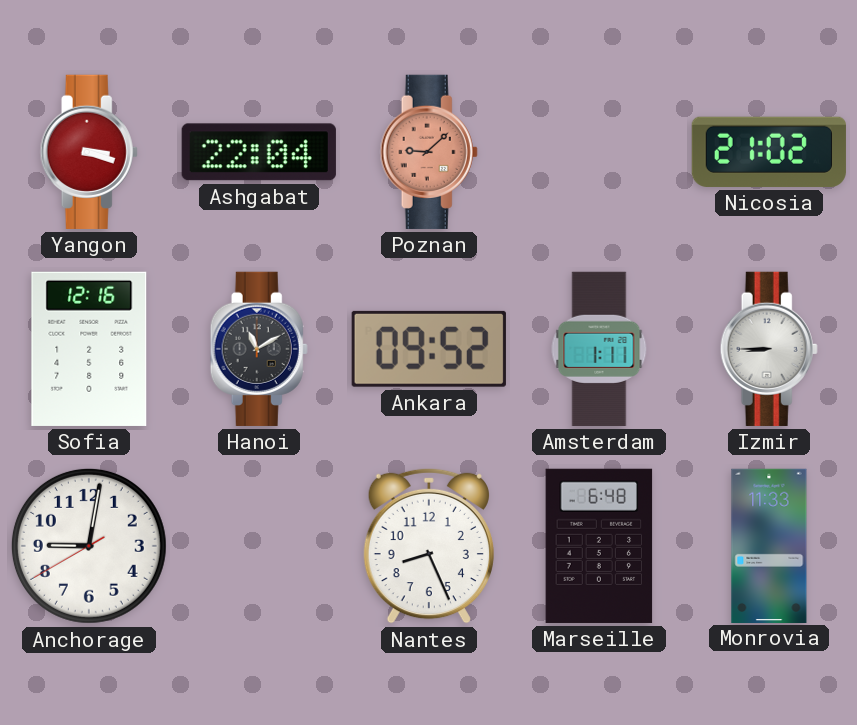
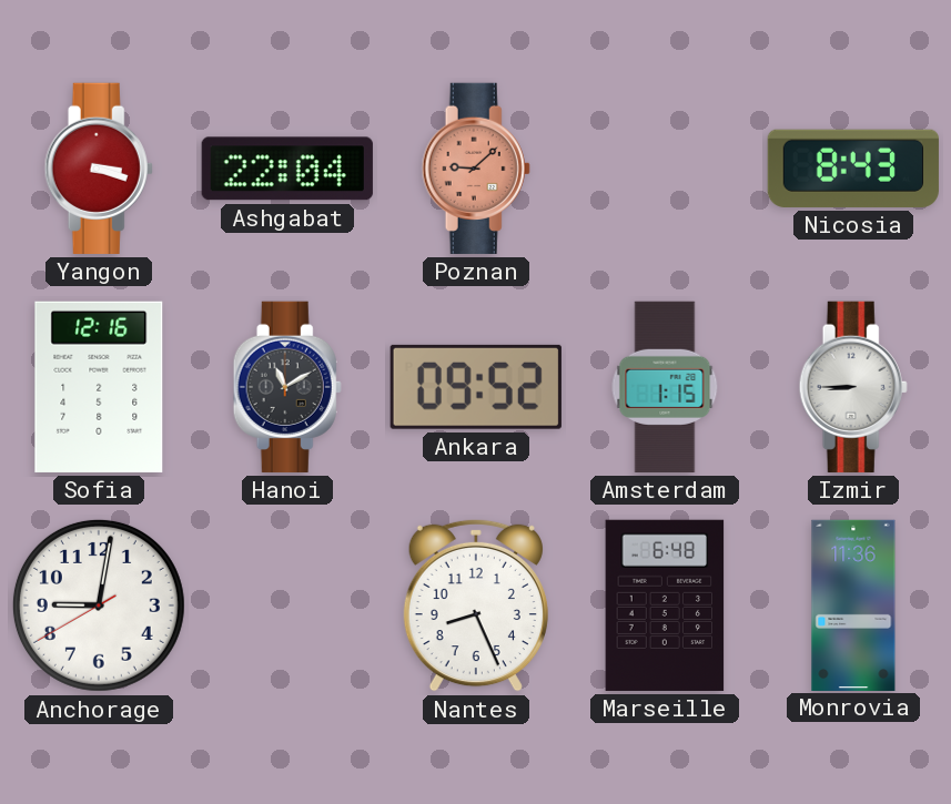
Nicosia: 21:02 -> 8:43 (853, 169)
Amsterdam: 1:11 -> 1:15 (665, 387)
Monrovia: 11:33 -> 11:36 (853, 604)
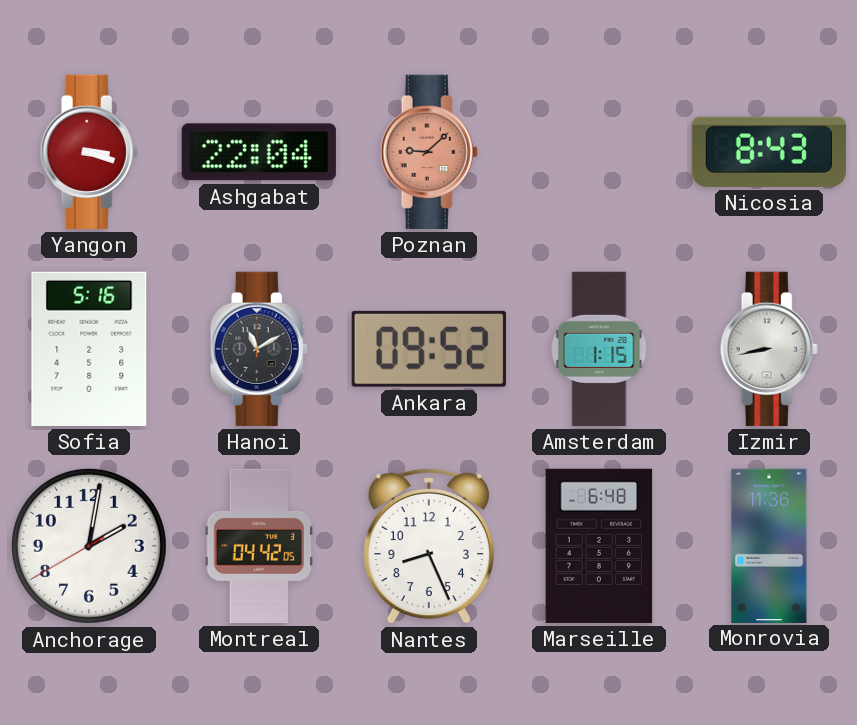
Sofia: 12:16 -> 5:16 (89, 349)
Izmir: 8:45 -> 8:43 (769, 349)
Anchorage: 9:01 -> 2:01 (89, 546)
Montreal: none -> 04:42 (259, 546)
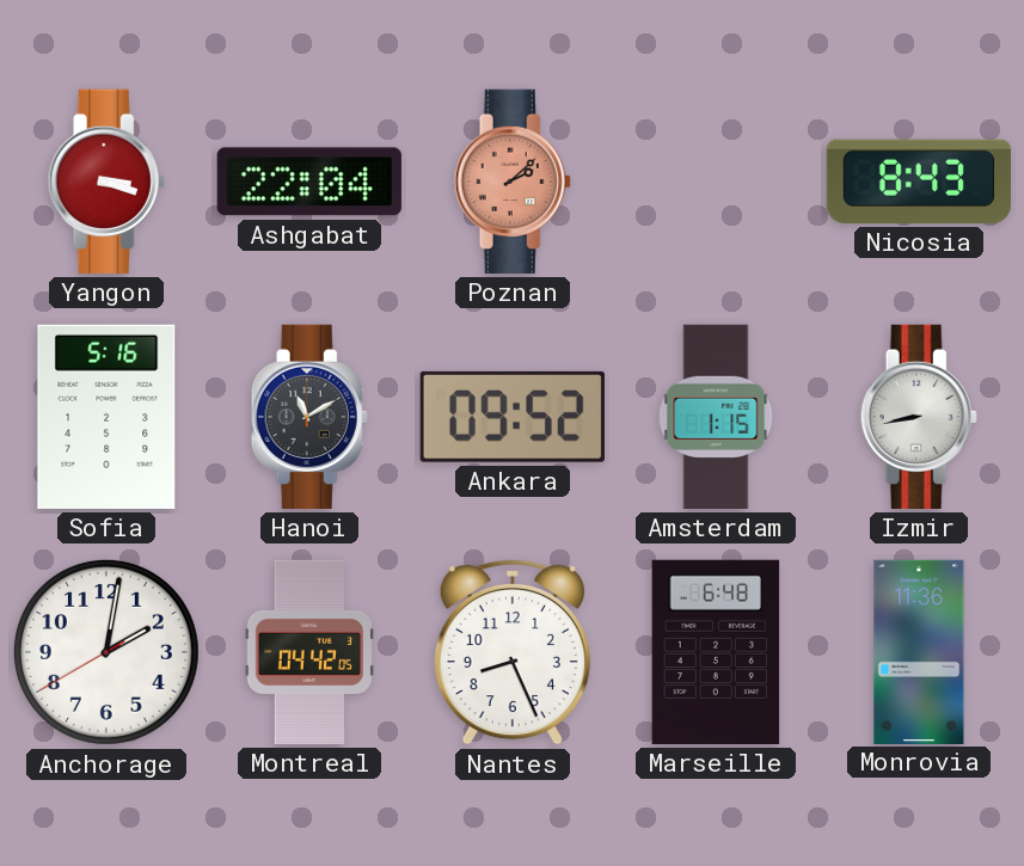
Poznan: 9:08 -> 2:08 (513, 182)
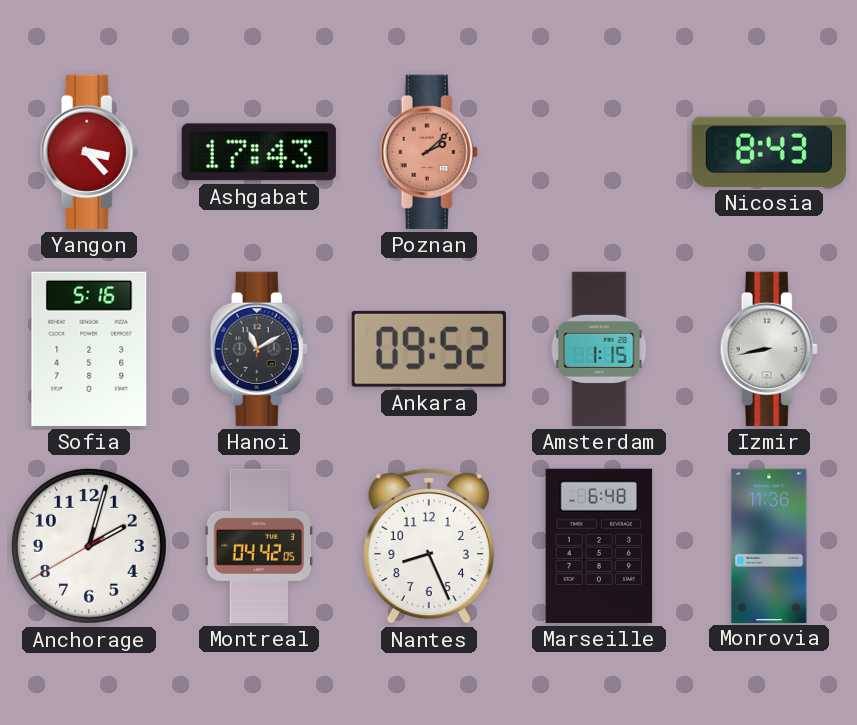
Yangon: 3:18 -> 3:23 (89, 152)
Ashgabat: 22:04 -> 17:43 (259, 152)
Anchorage: 2:01 -> 2:02 (89, 546)
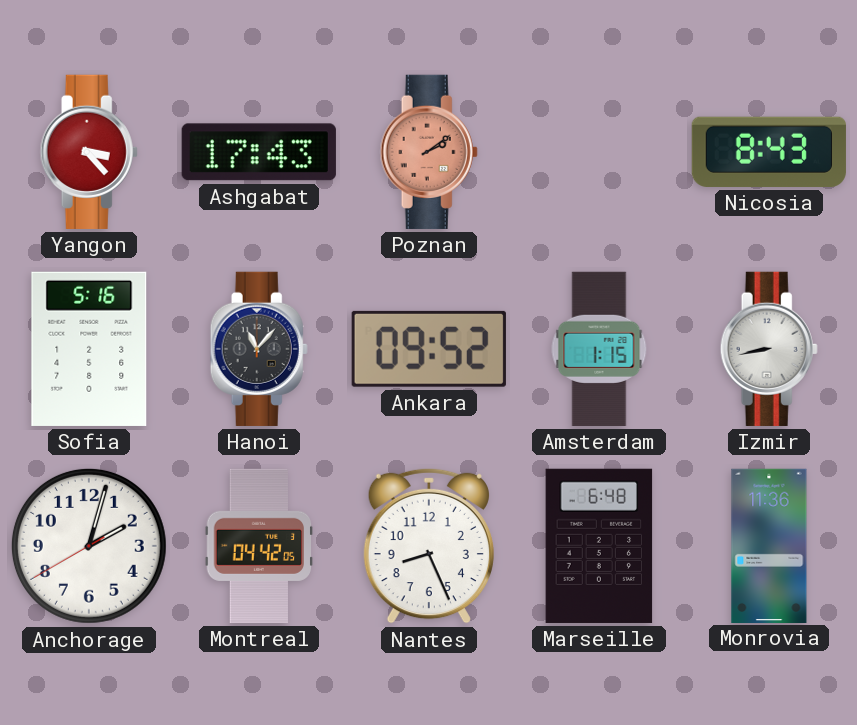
Poznan: 2:08 -> 2:09 (429, 152)
Hanoi: 11:10 -> 11:07 (259, 349)
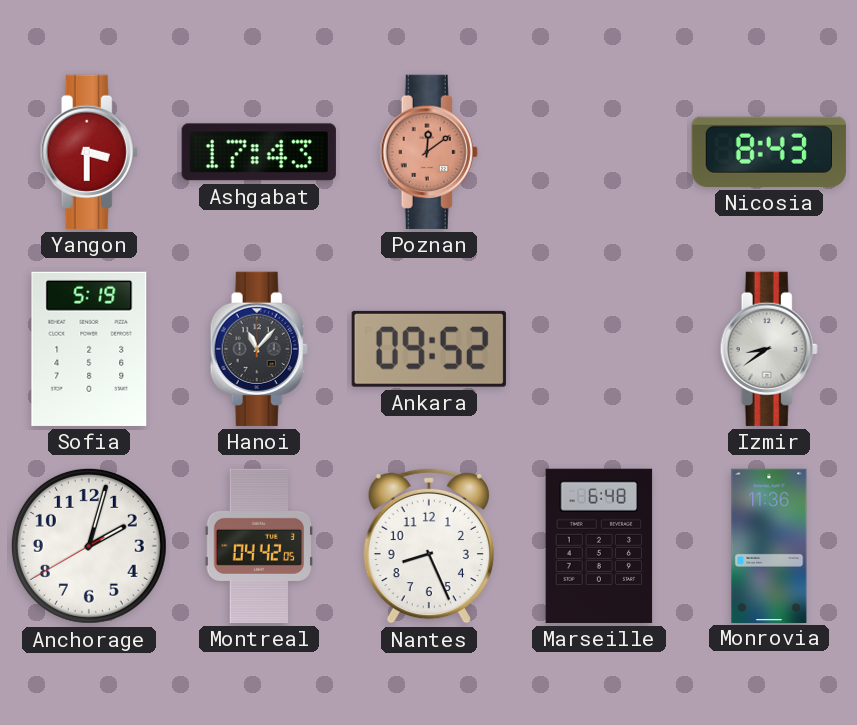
Yangon: 3:23 -> 3:30 (89, 152)
Poznan: 2:09 -> 12:09 (429, 152)
Sofia: 5:16 -> 5:19 (89, 349)
Amsterdam: 1:15 -> none (599, 349)
Izmir: 8:43 -> 8:39 (769, 349)
